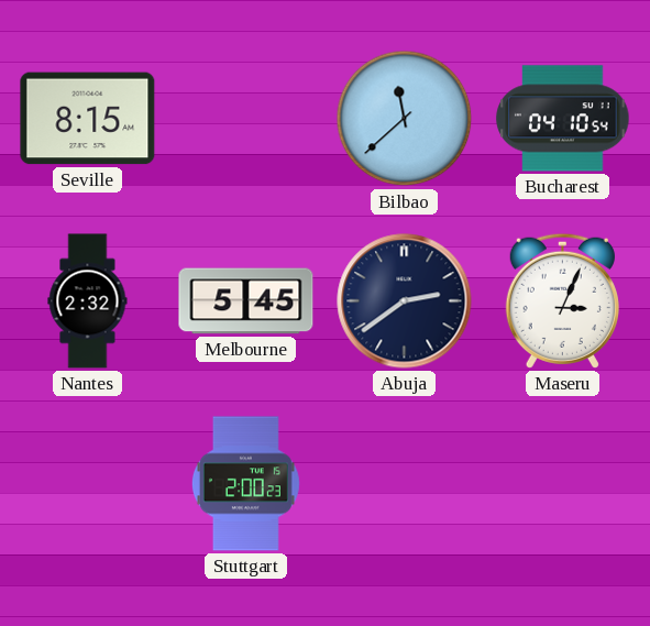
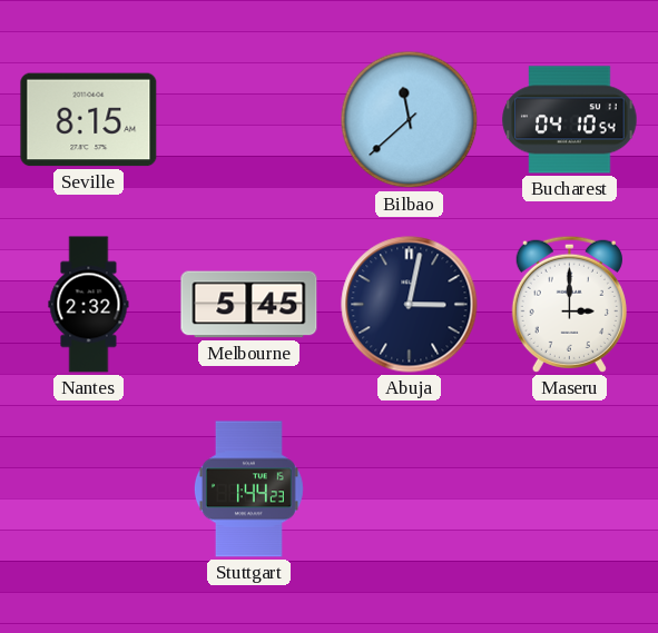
Abuja: 2:39 -> 3:02 (410, 305)
Maseru: 3:04 -> 3:00 (569, 304)
Stuttgart: 2:00 -> 1:44 (248, 489)
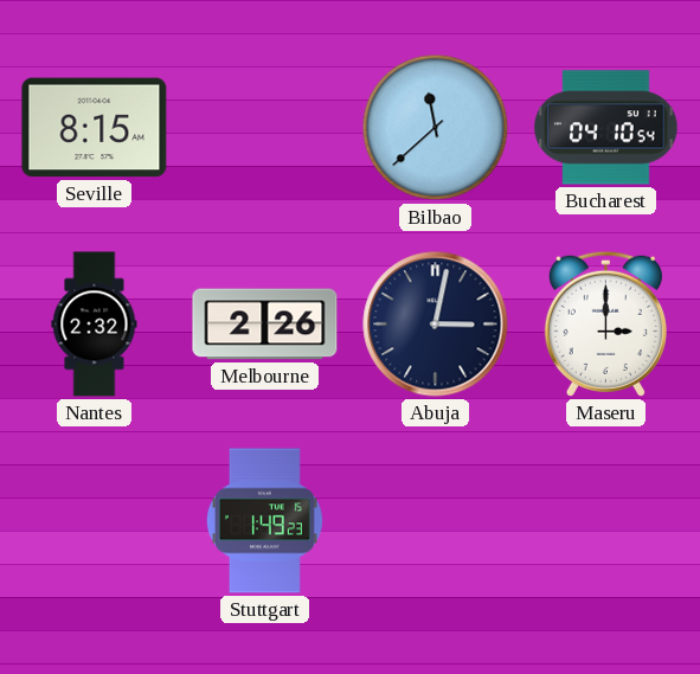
Melbourne: 5:45 -> 2:26 (265, 325)
Stuttgart: 1:44 -> 1:49 (264, 521)
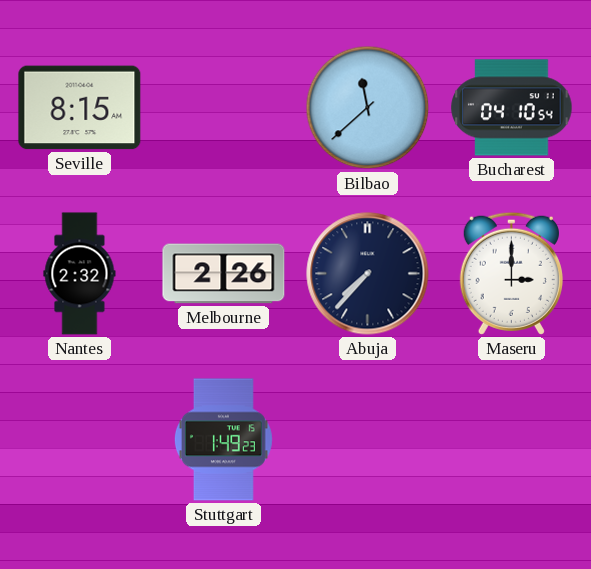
Abuja: 3:02 -> 7:37 (368, 274)
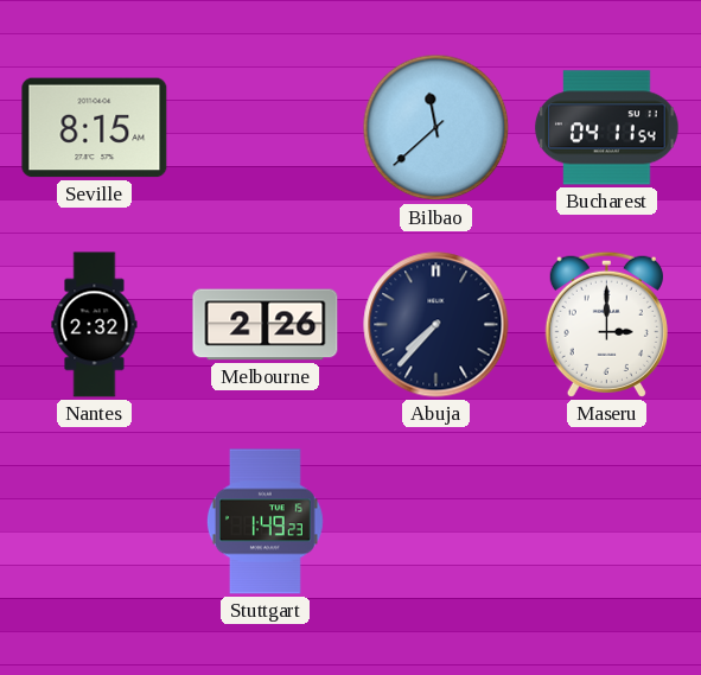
Bucharest: 04:10 -> 04:11 (607, 128)
